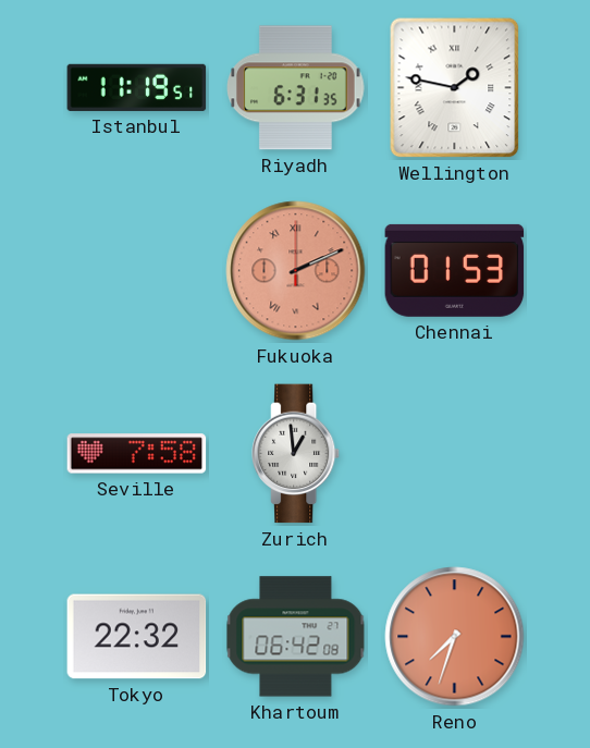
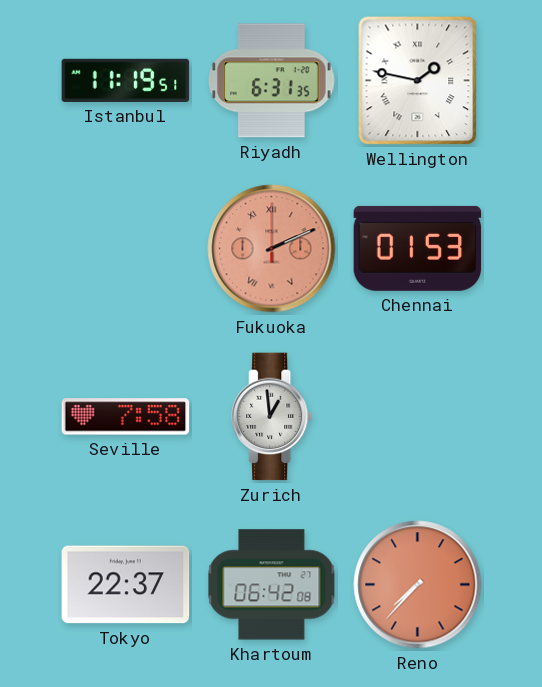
Tokyo: 22:32 -> 22:37 (126, 585)
Reno: 7:33 -> 7:37 (418, 585)
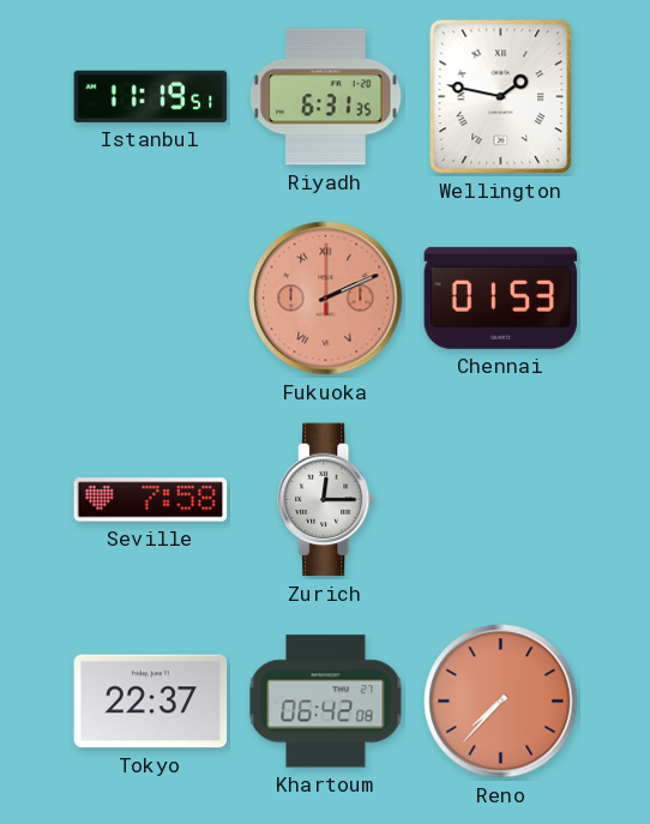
Zurich: 12:59 -> 12:15 (327, 500)
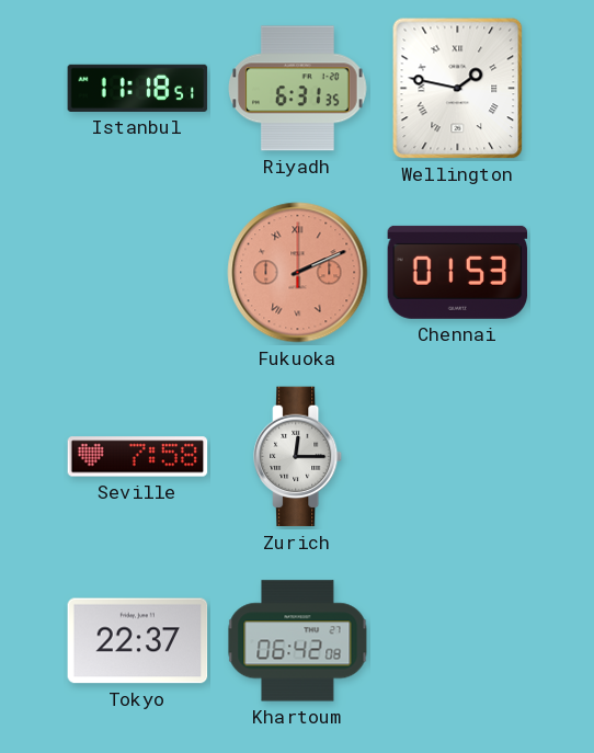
Istanbul: 11:19 -> 11:18 (138, 88)
Reno: 7:37 -> none (501, 702)
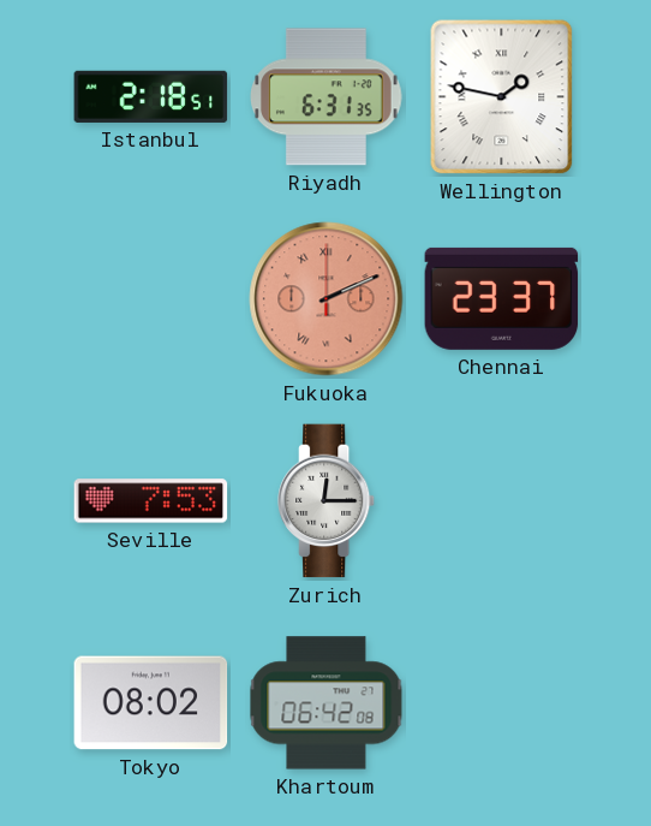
Istanbul: 11:18 -> 2:18 (151, 96)
Chennai: 01:53 -> 23:37 (502, 298)
Seville: 7:58 -> 7:53 (151, 501)
Tokyo: 22:37 -> 08:02 (151, 703)
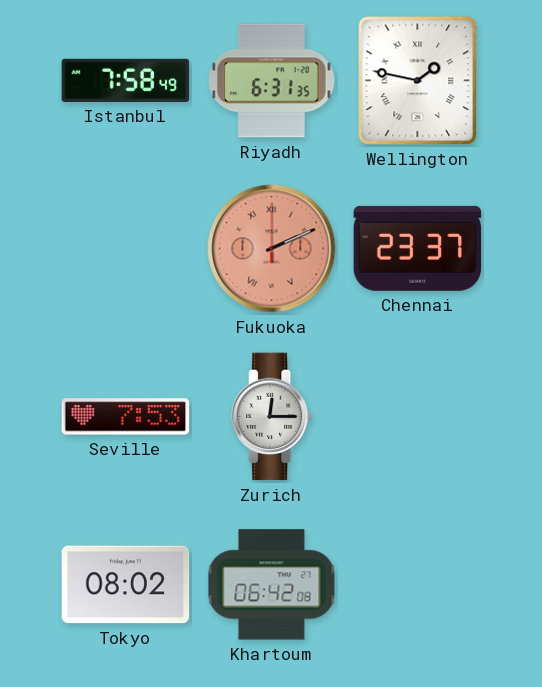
Istanbul: 2:18 -> 7:58 (126, 80)
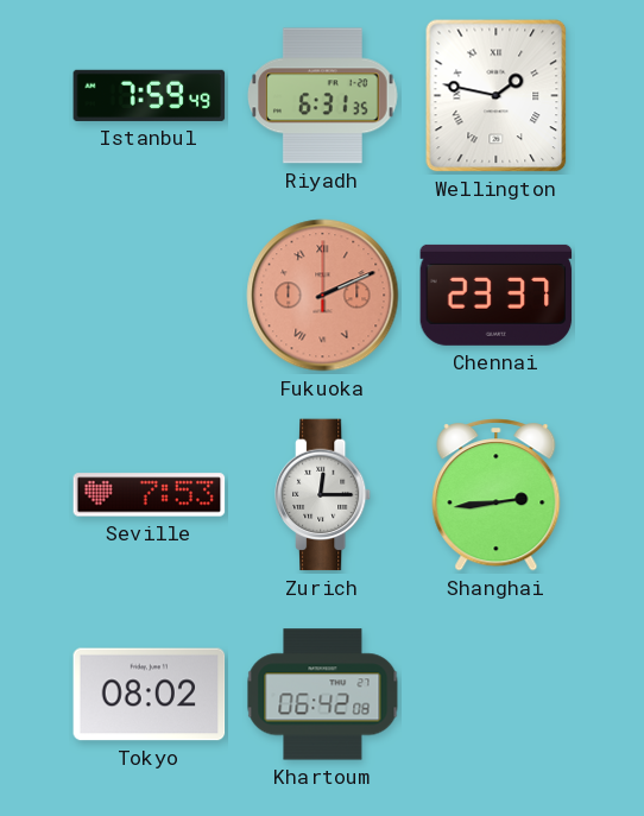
Istanbul: 7:58 -> 7:59 (150, 95)
Shanghai: none -> 2:44 (497, 495)
